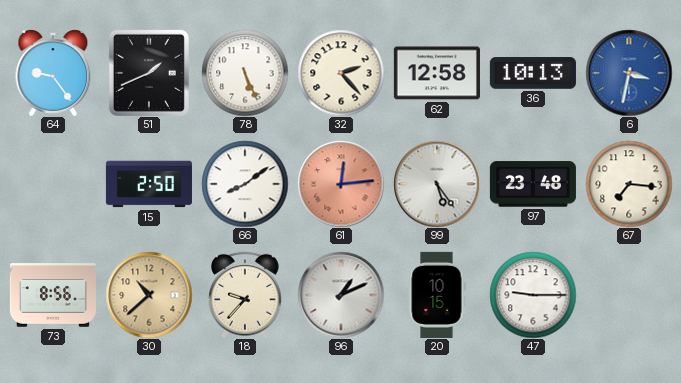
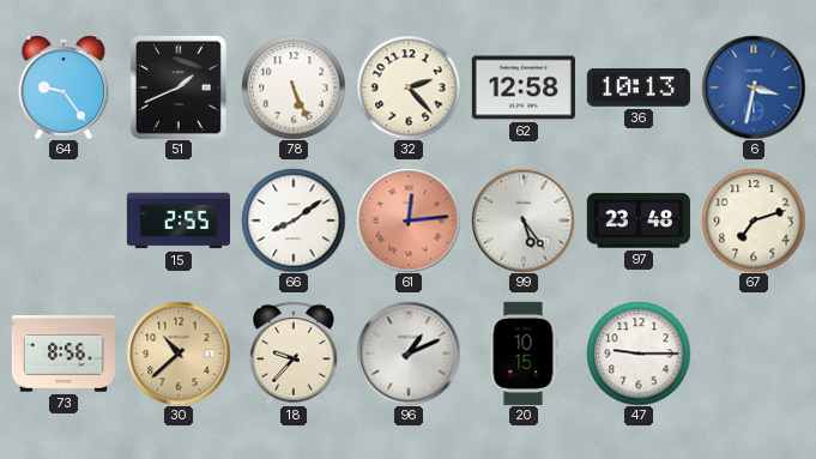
15: 2:50 -> 2:55 (179, 221)
67: 7:16 -> 7:12 (754, 221)
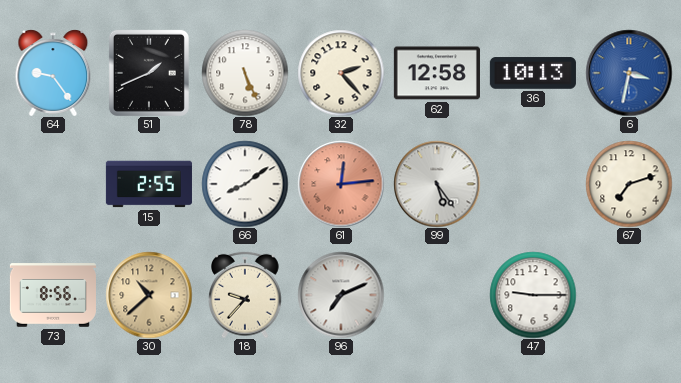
97: 23:48 -> none (639, 221)
96: 1:11 -> 7:11 (341, 295)
20: 10:15 -> none (524, 354)
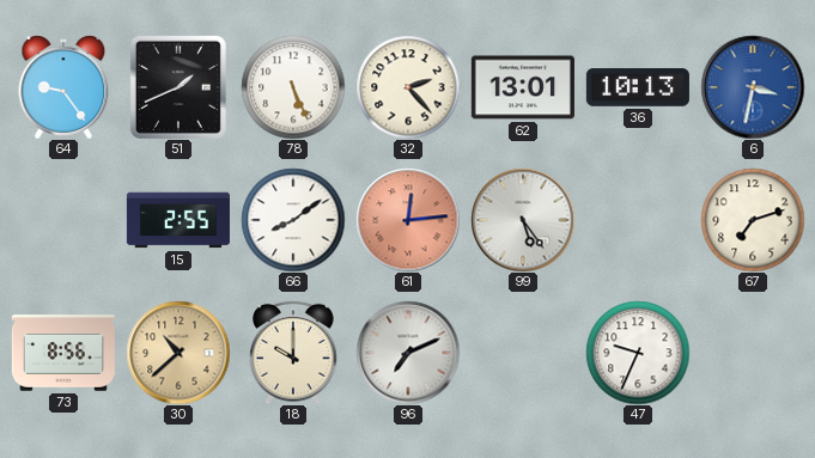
62: 12:58 -> 13:01 (523, 87)
18: 9:37 -> 10:00 (294, 353)
47: 9:15 -> 9:34 (638, 353)
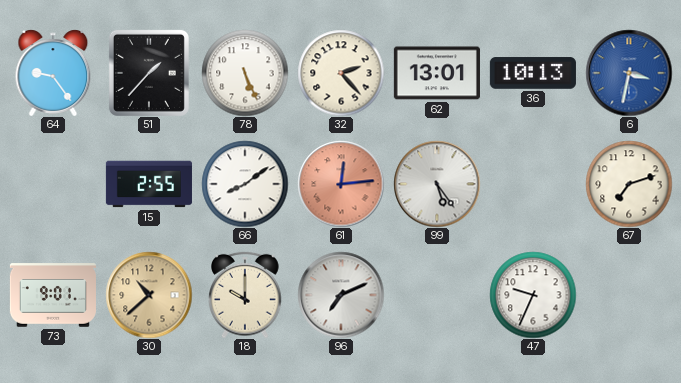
51: 1:41 -> 1:37 (149, 73)
73: 8:56 -> 9:01 (53, 295)
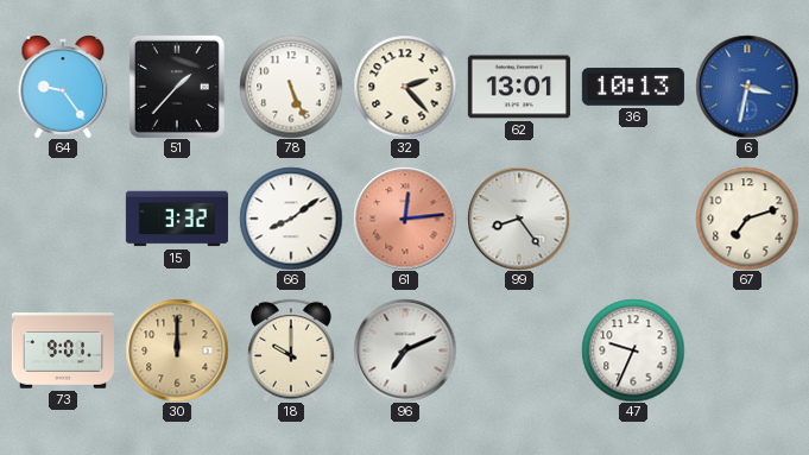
15: 2:55 -> 3:32 (177, 219)
99: 5:24 -> 8:24 (519, 219)
30: 10:38 -> 12:00 (177, 350)
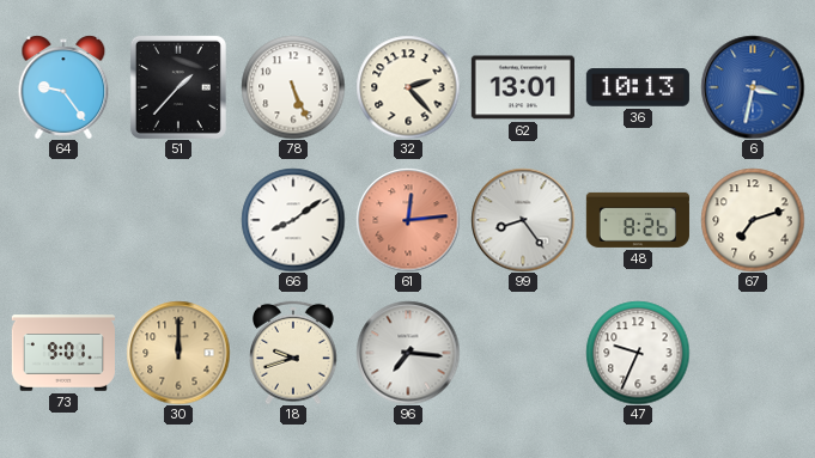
15: 3:32 -> none (177, 219)
48: none -> 8:26 (638, 220)
18: 10:00 -> 9:42 (294, 353)
96: 7:11 -> 7:16 (408, 353)
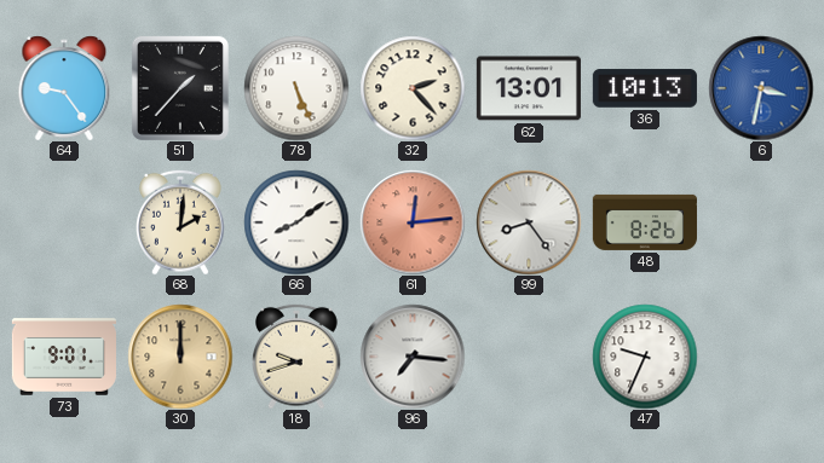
68: none -> 2:01 (181, 222)
67: 7:12 -> none (753, 220)
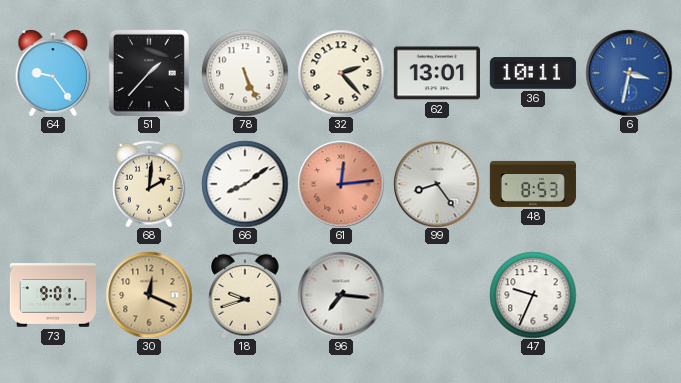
36: 10:13 -> 10:11 (533, 73)
48: 8:26 -> 8:53 (533, 184)
30: 12:00 -> 12:19 (149, 295)
